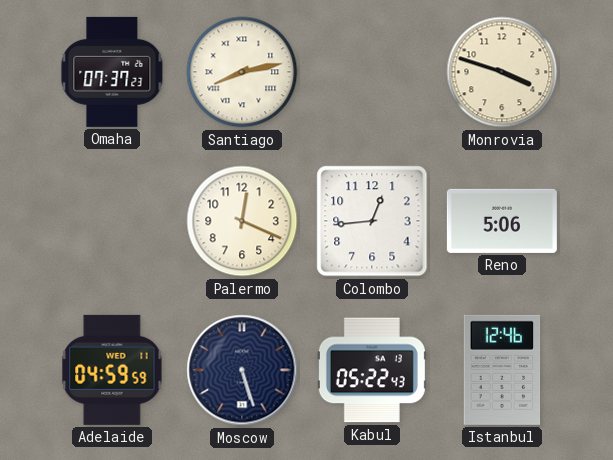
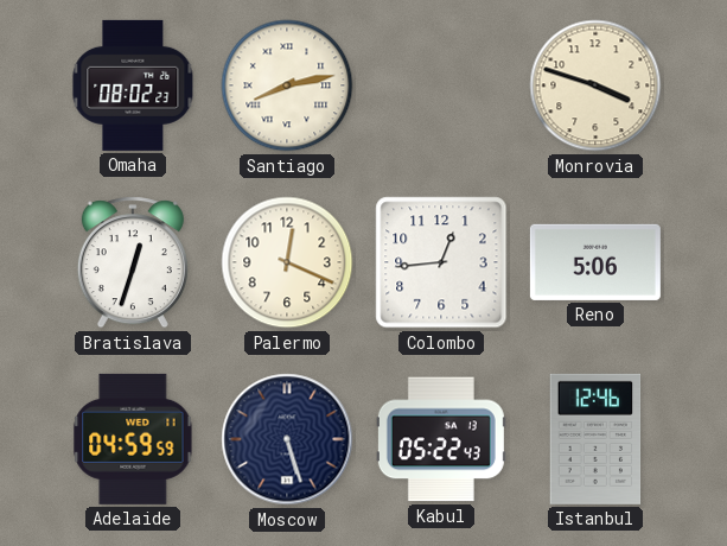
Omaha: 07:37 -> 08:02 (133, 85)
Bratislava: none -> 12:33 (133, 262)
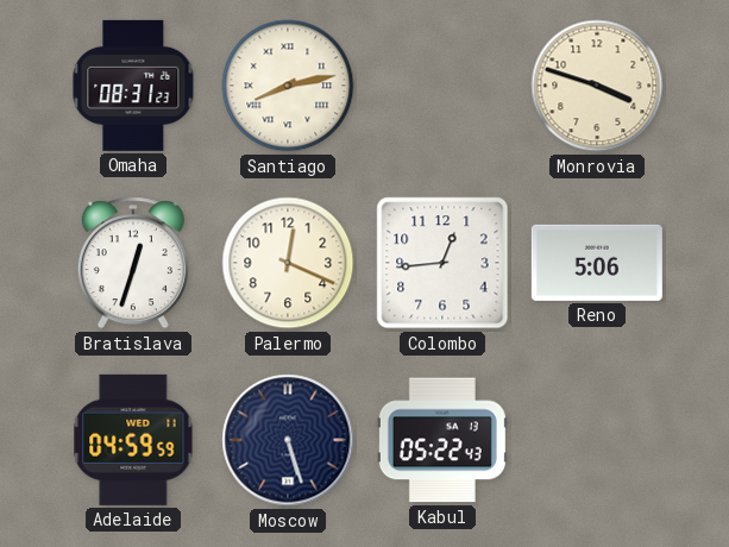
Omaha: 08:02 -> 08:31 (133, 86)
Istanbul: 12:46 -> none (595, 439)
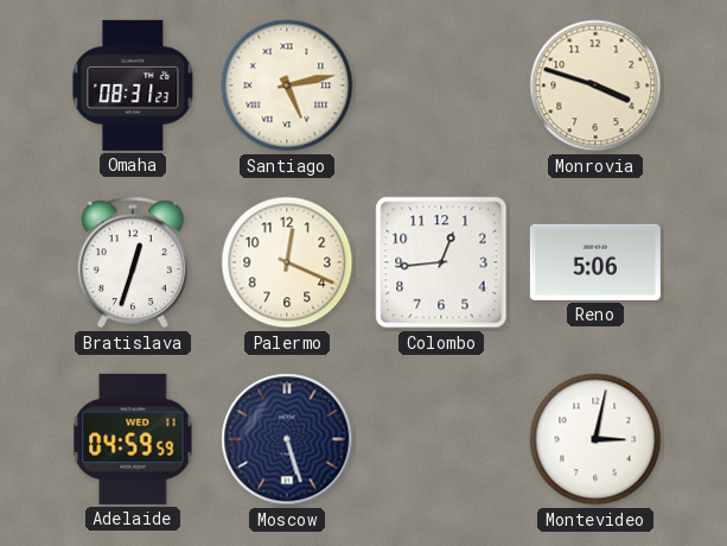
Santiago: 8:13 -> 5:13 (287, 85)
Kabul: 05:22 -> none (442, 440)
Montevideo: none -> 3:02 (595, 439)
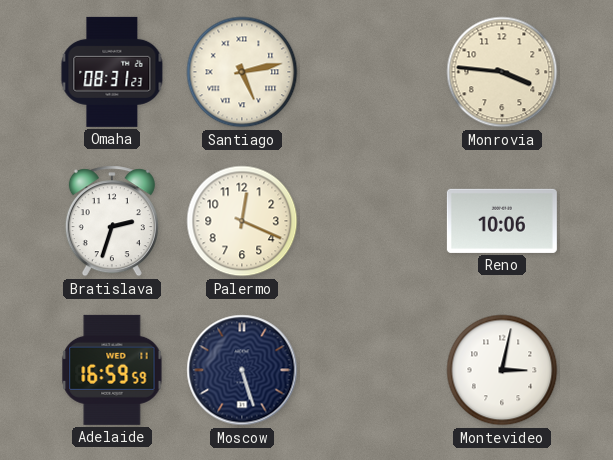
Monrovia: 3:48 -> 3:46 (502, 72)
Bratislava: 12:33 -> 2:33 (112, 221)
Colombo: 12:44 -> none (441, 262)
Reno: 5:06 -> 10:06 (502, 221)
Adelaide: 04:59 -> 16:59 (112, 370)
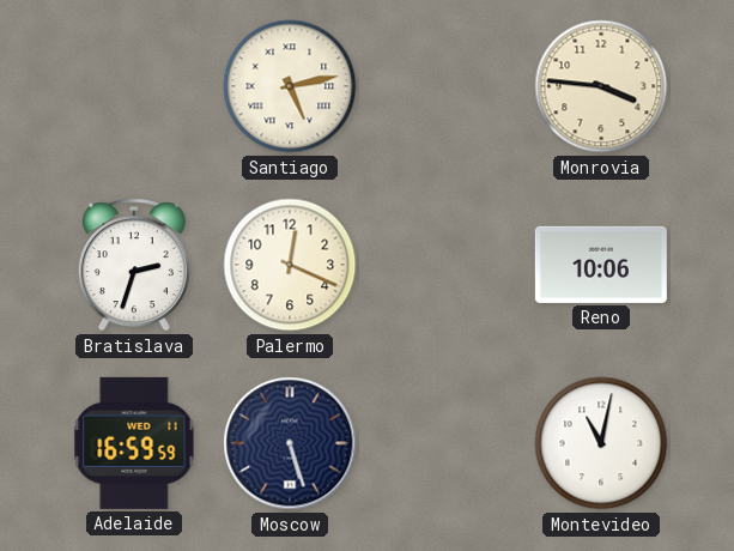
Omaha: 08:31 -> none (112, 72)
Montevideo: 3:02 -> 11:02 (601, 443)
